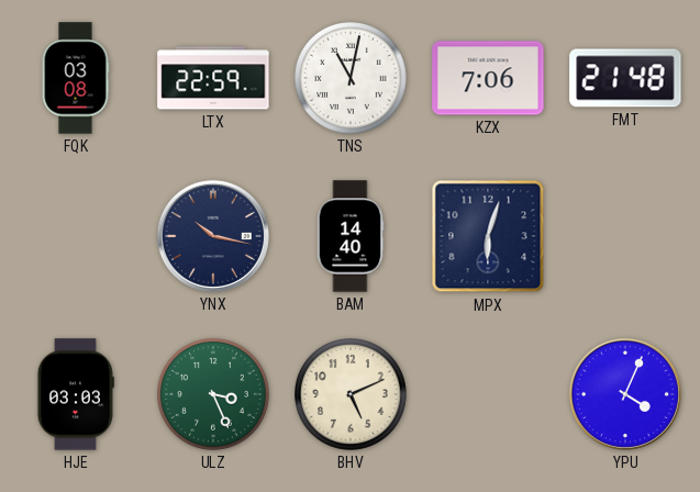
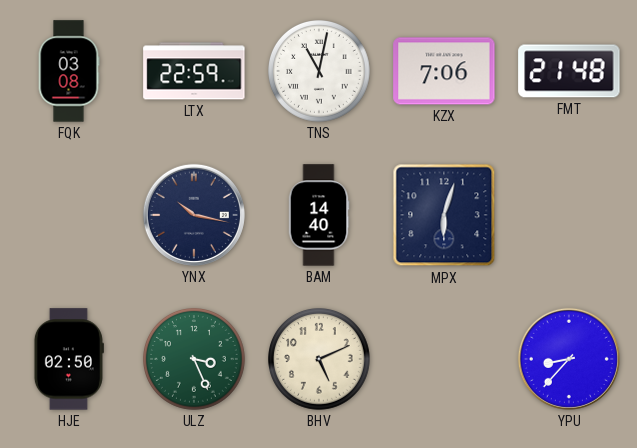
HJE: 03:03 -> 02:50 (68, 359)
YPU: 4:04 -> 8:37 (569, 359)
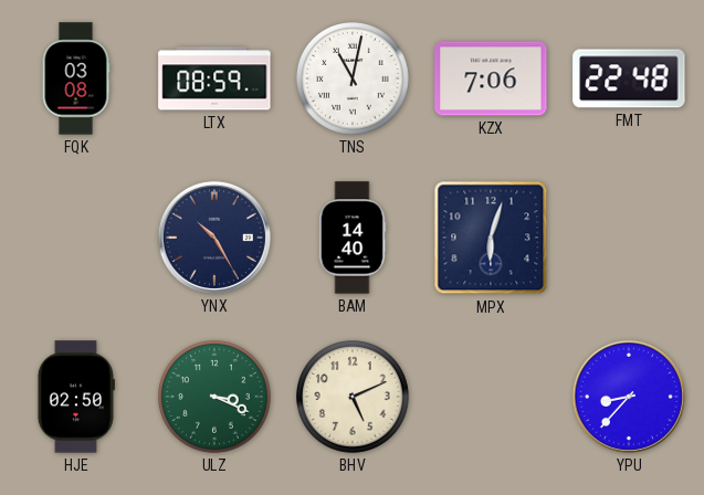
LTX: 22:59 -> 08:59 (214, 78)
FMT: 21:48 -> 22:48 (629, 78)
YNX: 10:17 -> 10:25 (214, 238)
ULZ: 3:26 -> 3:19 (216, 398)
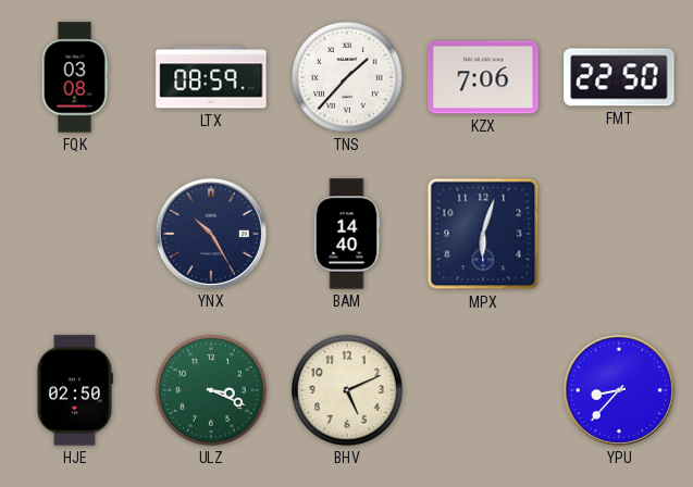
TNS: 11:02 -> 1:37 (348, 78)
FMT: 22:48 -> 22:50 (619, 77)
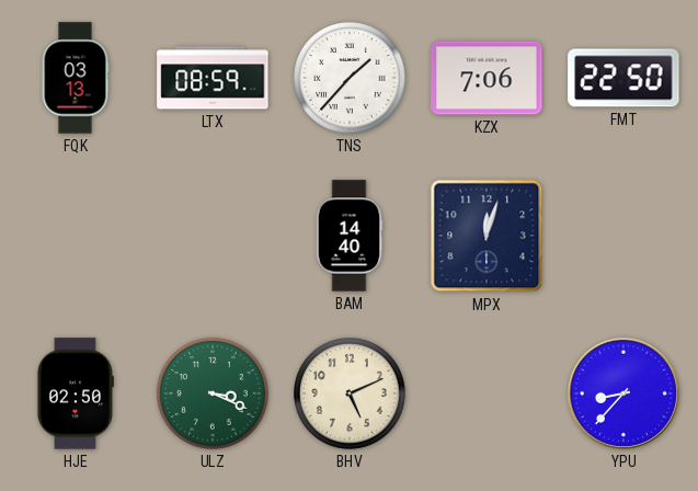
FQK: 03:08 -> 03:13 (76, 78)
YNX: 10:25 -> none (211, 234)
MPX: 6:03 -> 12:03 (487, 236)
